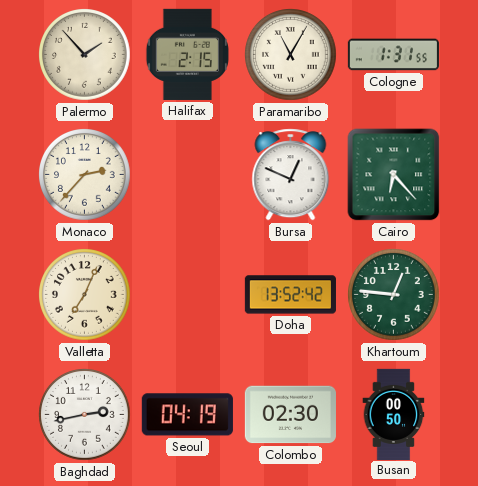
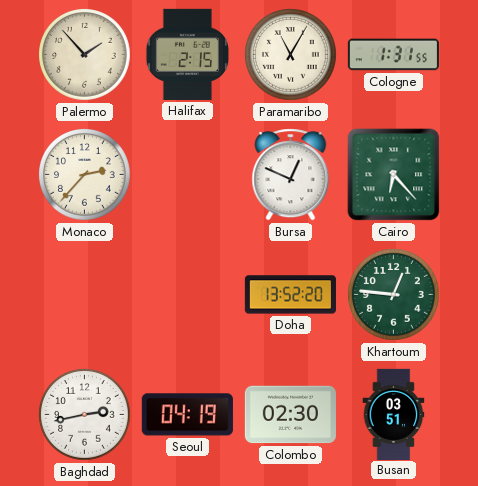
Valletta: 7:04 -> none (85, 295)
Doha: 13:52:42 -> 13:52:20 (290, 295)
Busan: 00:50 -> 03:51 (394, 414)
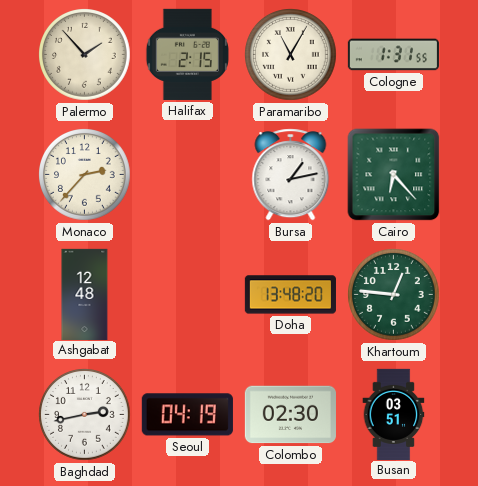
Bursa: 12:49 -> 1:13 (291, 175)
Ashgabat: none -> 12:48 (85, 294)
Doha: 13:52 -> 13:48 (290, 295)
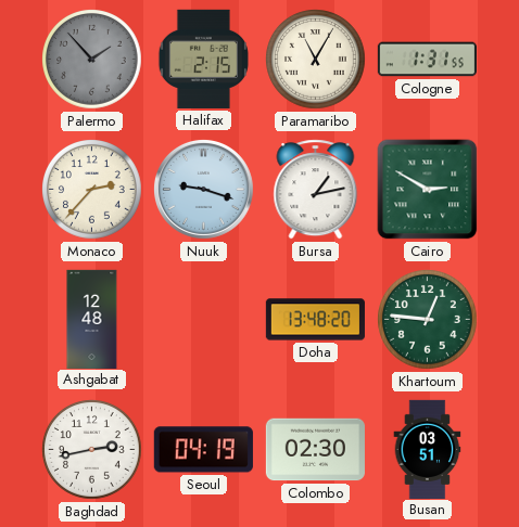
Palermo dial: cream -> grey (92, 60)
Nuuk: none -> 9:18 (203, 189)
Cairo: 6:23 -> 2:50 (428, 190)
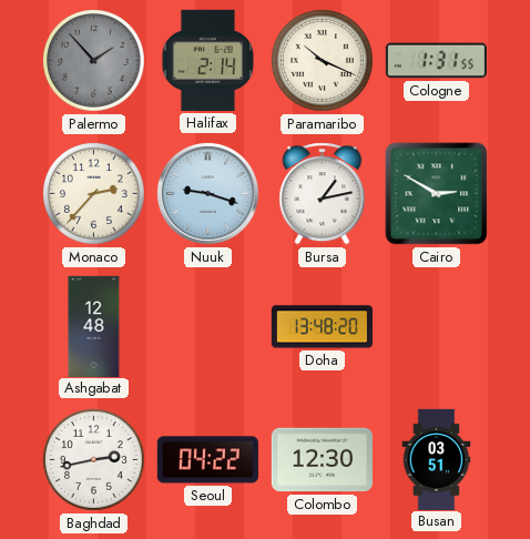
Halifax: 2:15 -> 2:14 (207, 60)
Paramaribo: 11:05 -> 10:19 (323, 61)
Khartoum: 12:46 -> none (428, 320)
Seoul: 04:19 -> 04:22 (207, 460)
Colombo: 02:30 -> 12:30 (322, 460)
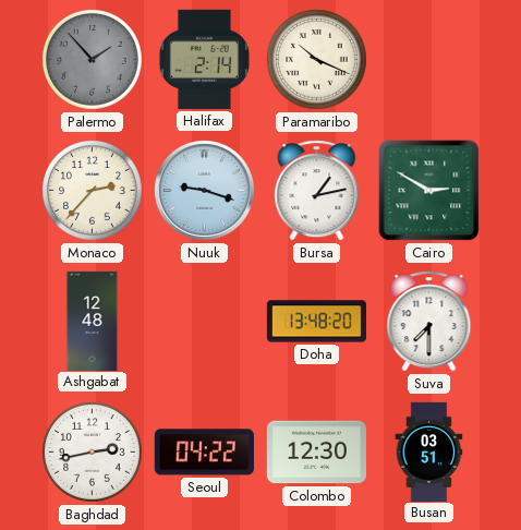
Cologne: 1:31 -> none (436, 61)
Suva: none -> 7:30 (429, 322)
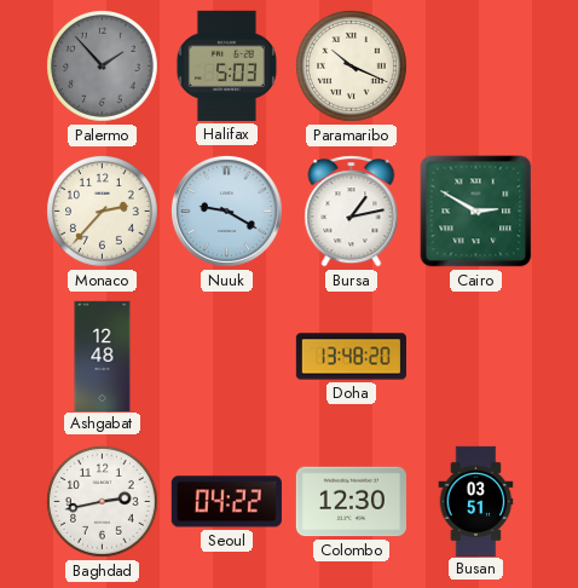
Halifax: 2:14 -> 5:03 (226, 65)
Nuuk: 9:18 -> 9:20 (226, 211)
Suva: 7:30 -> none (429, 322)
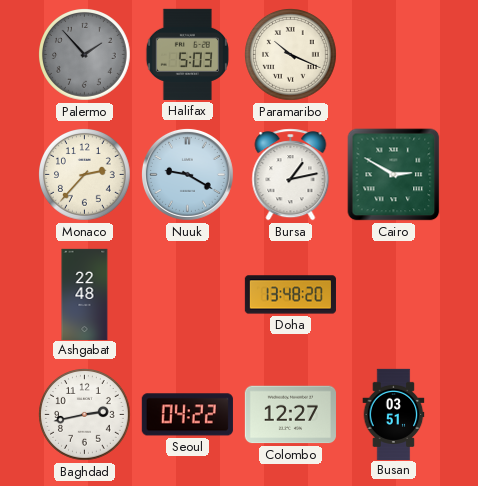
Ashgabat: 12:48 -> 22:48 (85, 294)
Colombo: 12:30 -> 12:27 (290, 415)
